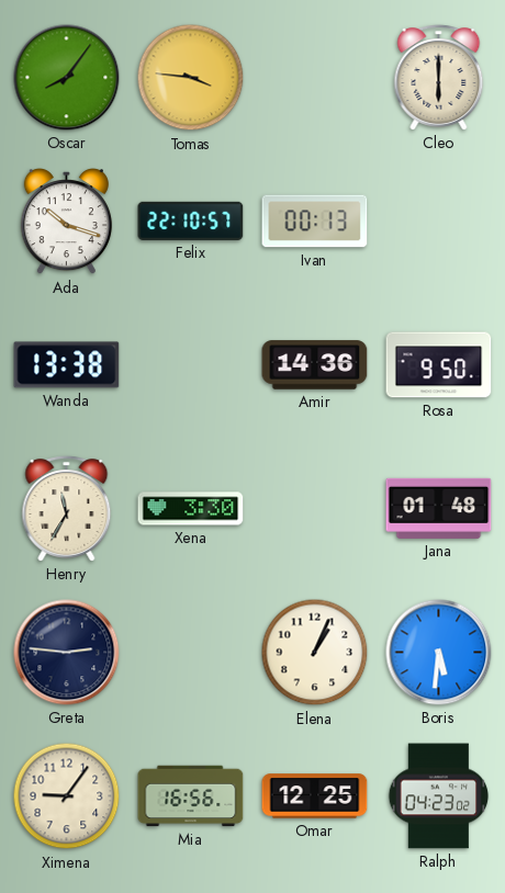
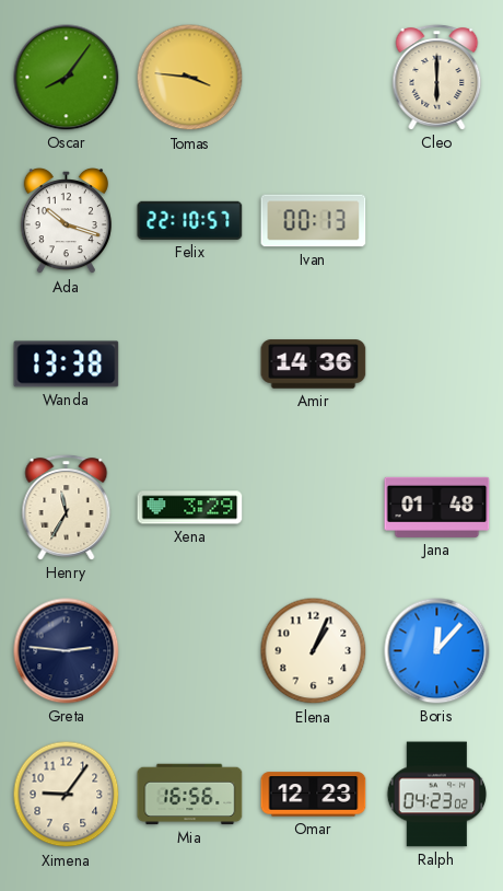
Rosa: 9:50 -> none (439, 365)
Xena: 3:30 -> 3:29 (190, 508)
Boris: 5:31 -> 12:07 (437, 651)
Omar: 12:25 -> 12:23 (314, 795)
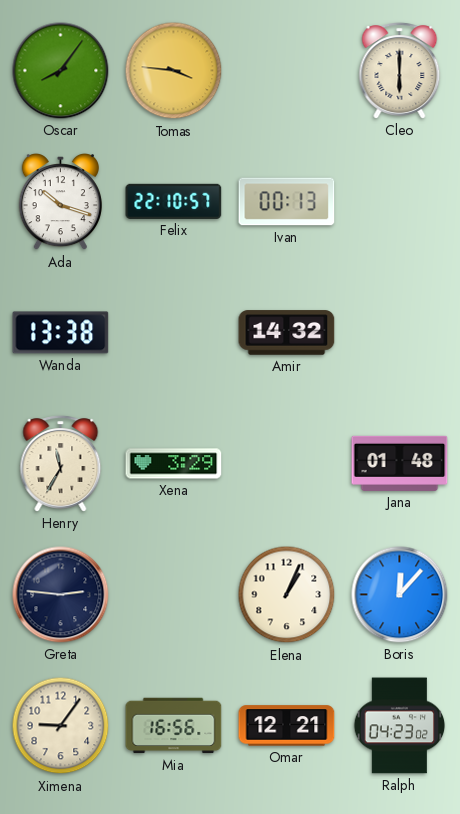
Amir: 14:36 -> 14:32 (287, 333)
Omar: 12:23 -> 12:21 (287, 726)
